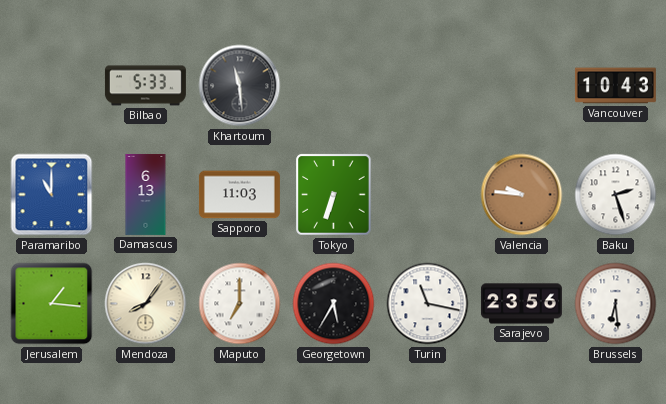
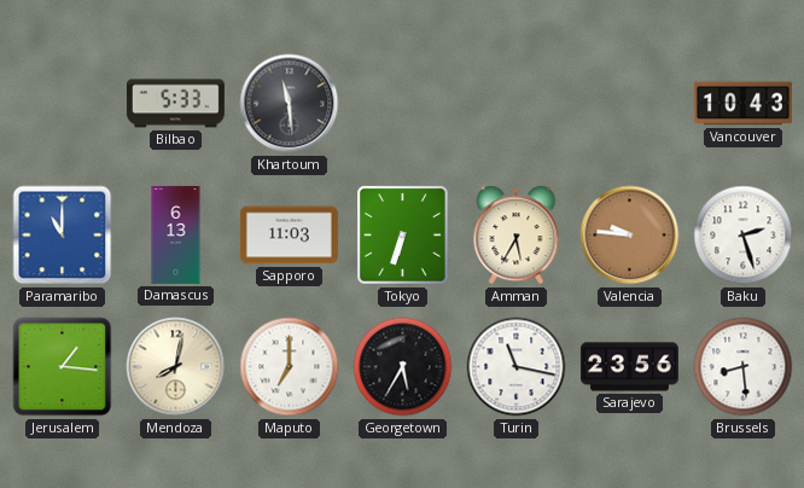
Amman: none -> 5:35 (517, 236)
Mendoza: 8:06 -> 8:02 (176, 367)
Brussels: 6:29 -> 8:29 (744, 367)
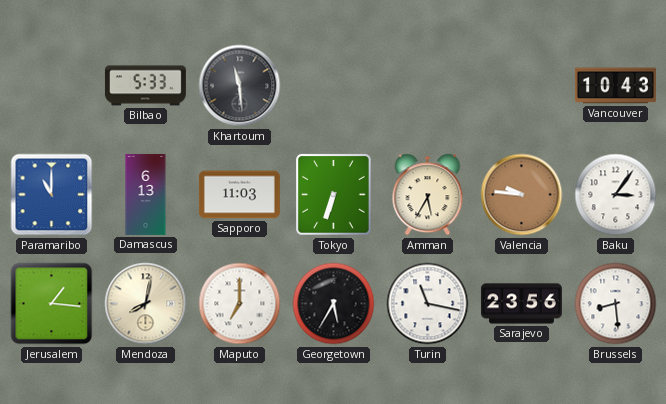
Baku: 2:27 -> 3:06 (616, 195)
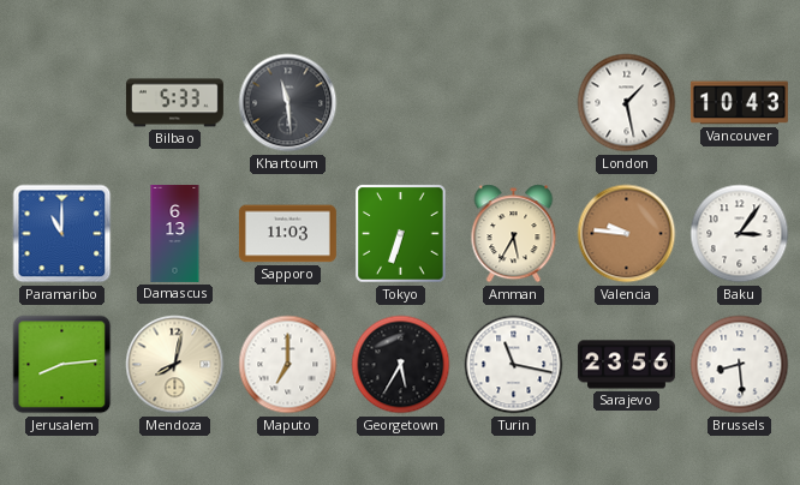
London: none -> 1:28 (627, 103)
Jerusalem: 1:16 -> 8:14 (62, 365)
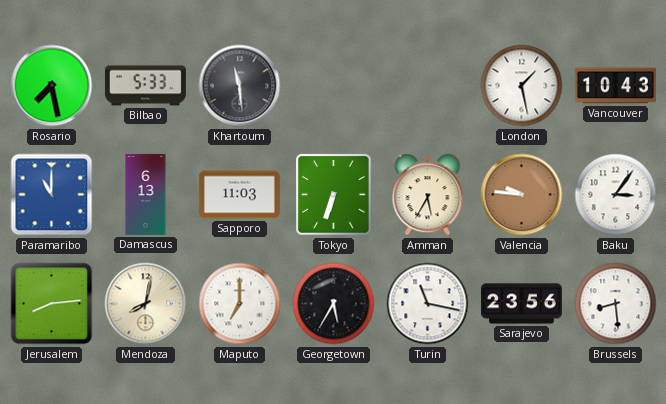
Rosario: none -> 7:28 (52, 86)
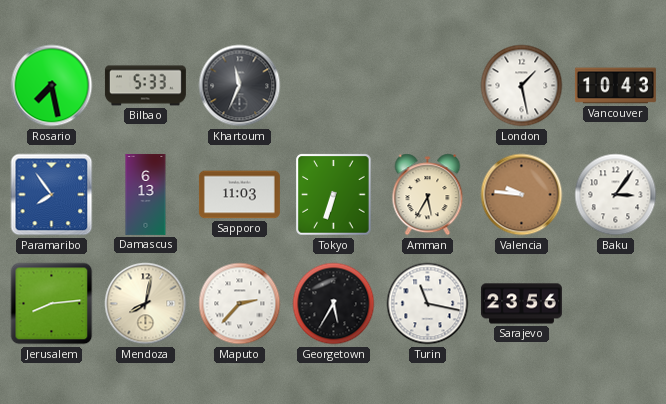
Khartoum: 11:29 -> 11:34 (240, 86)
Paramaribo: 11:00 -> 7:54 (52, 195)
Maputo: 7:00 -> 2:37 (240, 304)
Brussels: 8:29 -> none (616, 304)
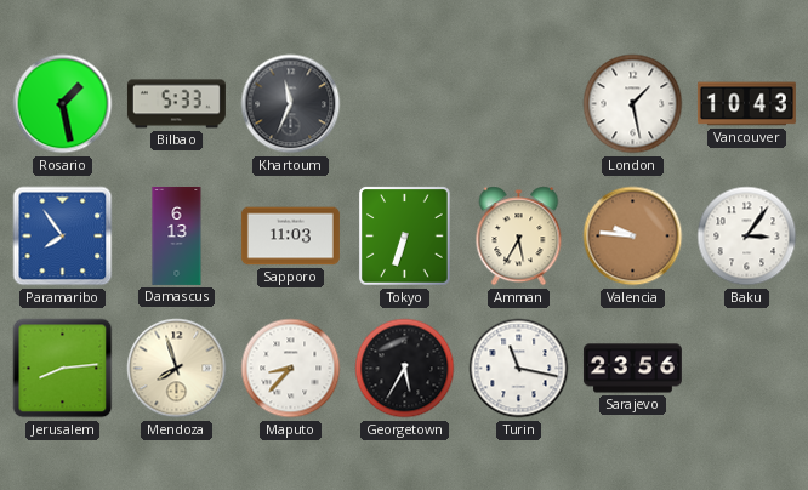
Rosario: 7:28 -> 1:28 (63, 104)
Mendoza: 8:02 -> 7:57 (177, 369)
Maputo: 2:37 -> 8:37 (291, 369)
